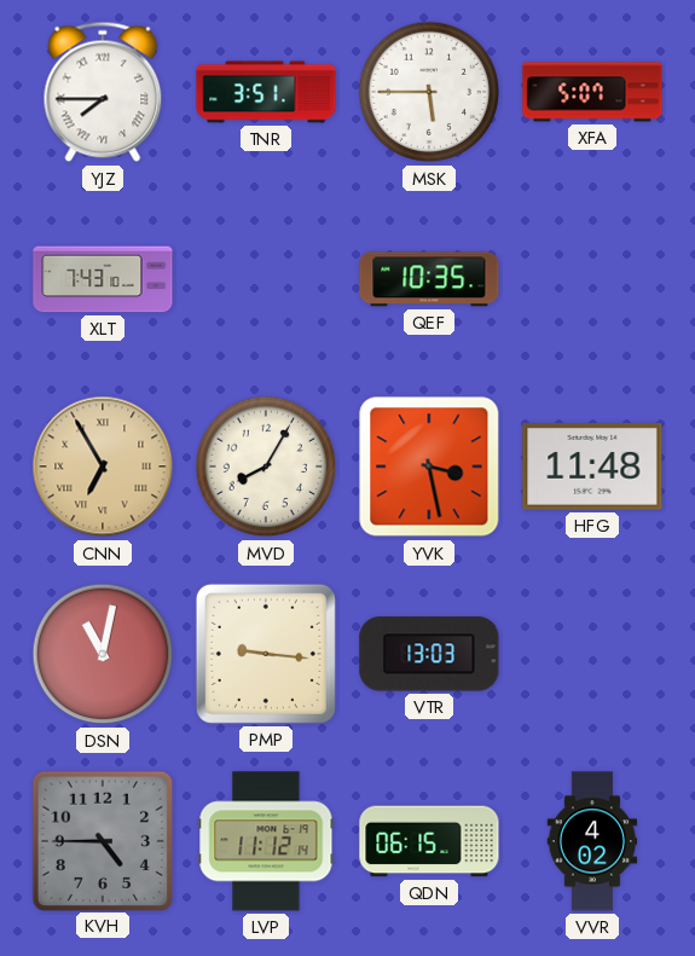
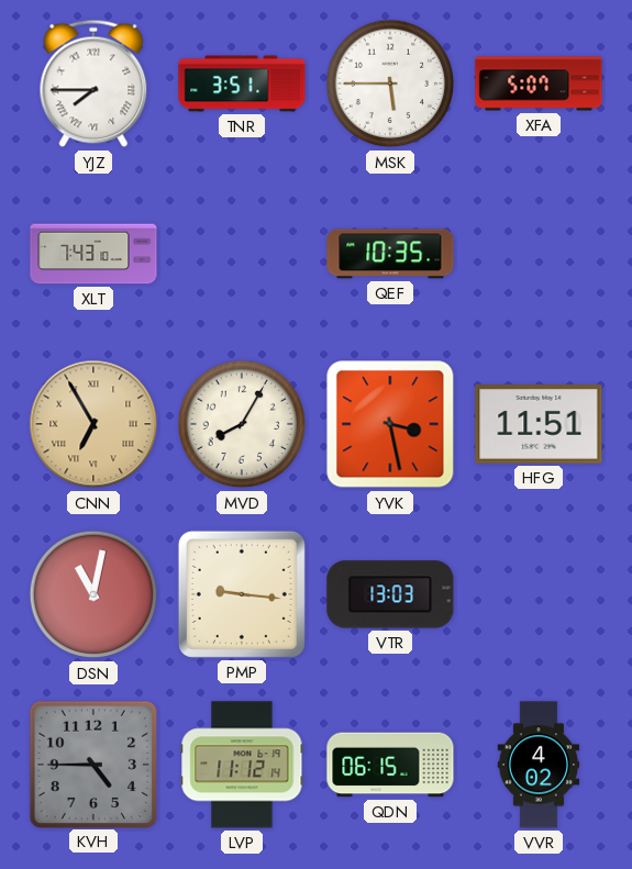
HFG: 11:48 -> 11:51 (539, 425)
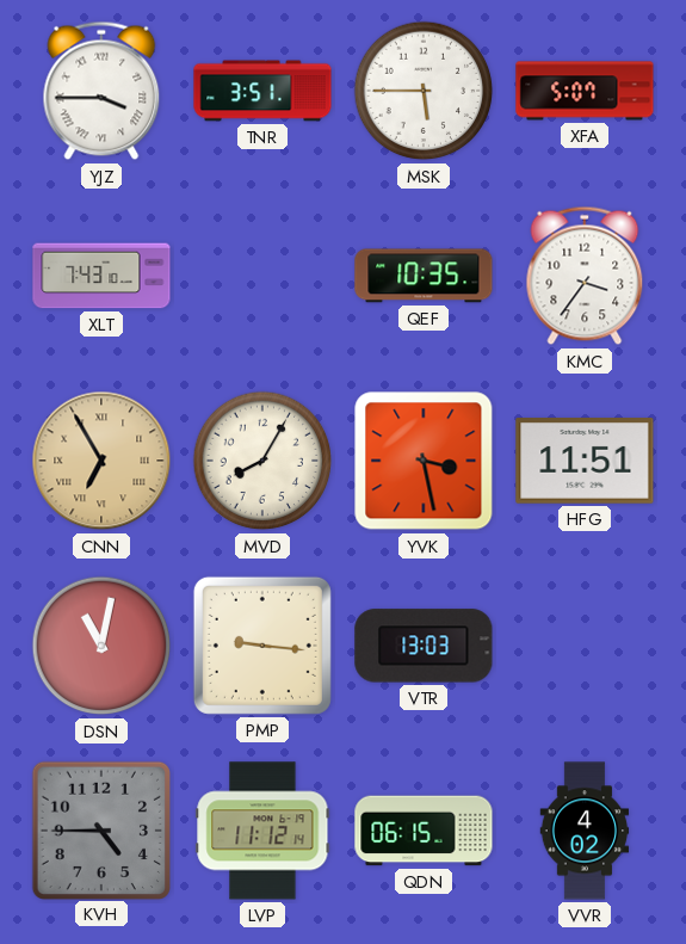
YJZ: 7:45 -> 3:45 (101, 91)
KMC: none -> 3:36 (585, 276)
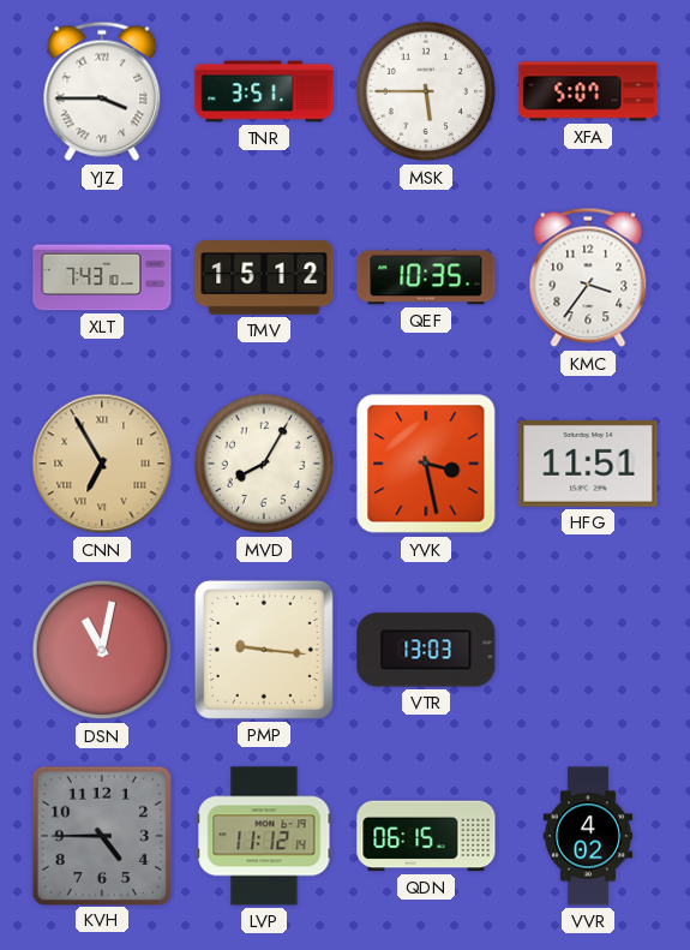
TMV: none -> 15:12 (264, 277)
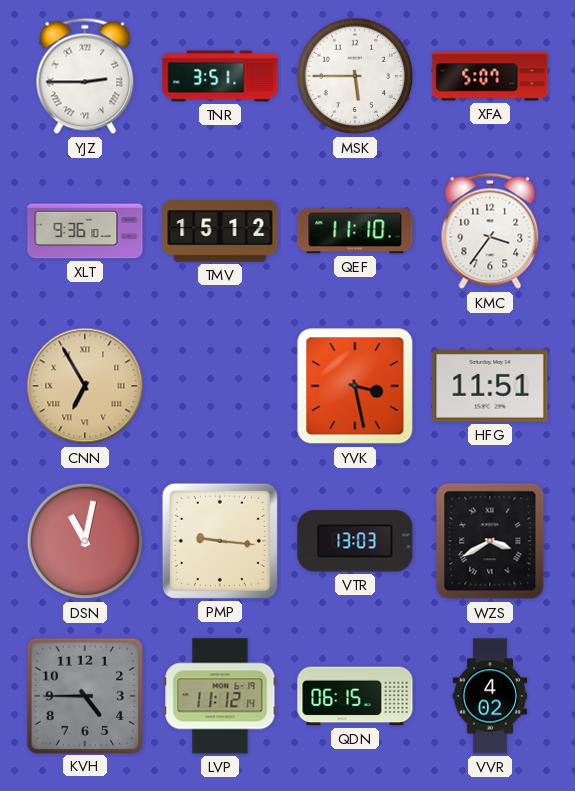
YJZ: 3:45 -> 2:45 (85, 76)
XLT: 7:43 -> 9:36 (85, 231)
QEF: 10:35 -> 11:10 (355, 231)
MVD: 8:05 -> none (264, 464)
WZS: none -> 3:40 (490, 541)
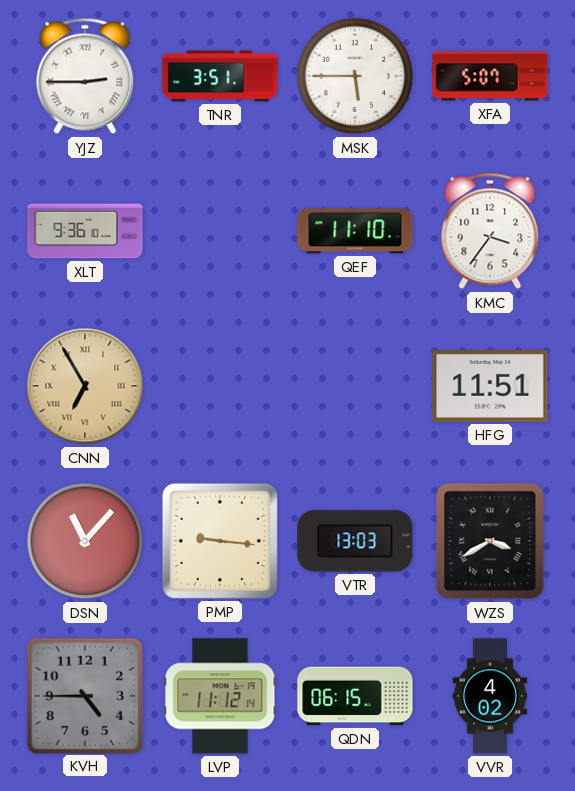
TMV: 15:12 -> none (220, 231)
YVK: 3:28 -> none (355, 386)
DSN: 11:02 -> 11:07 (85, 541)
